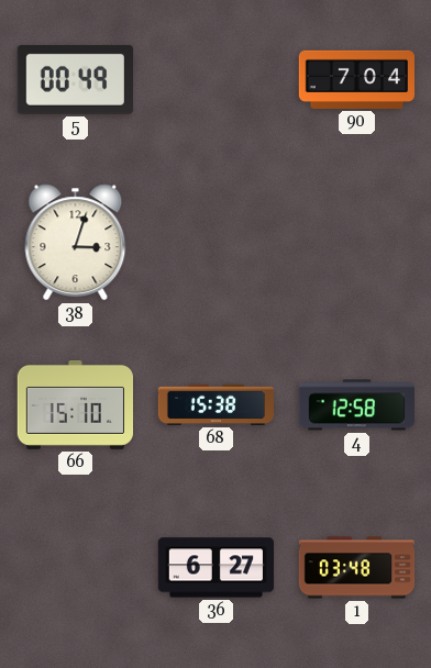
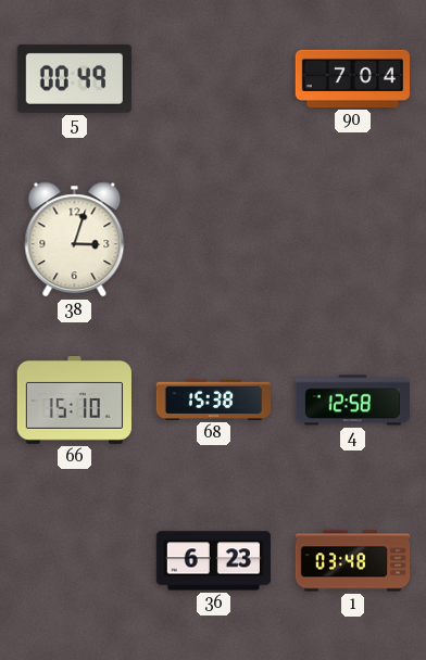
36: 6:27 -> 6:23 (213, 561)
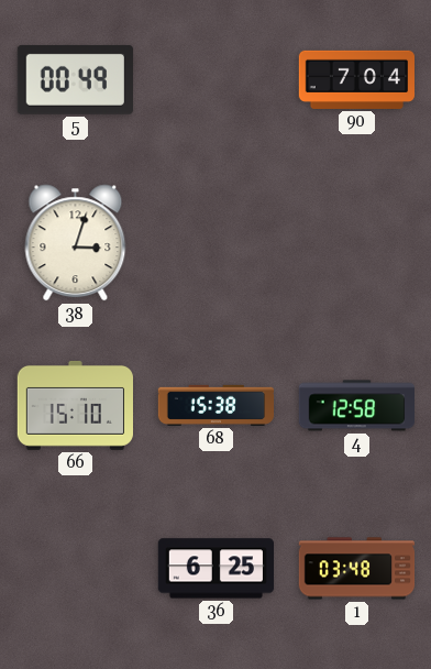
36: 6:23 -> 6:25 (215, 569)
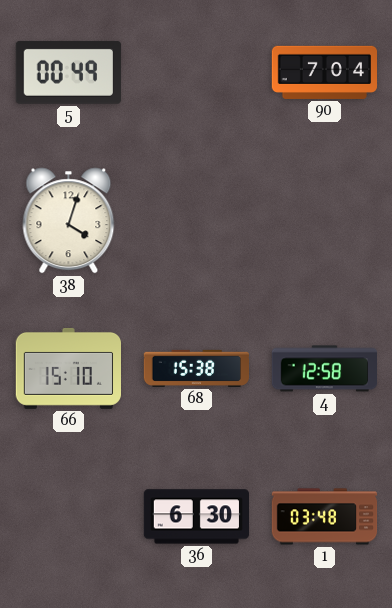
38: 3:03 -> 4:03 (69, 221)
36: 6:25 -> 6:30 (196, 517)
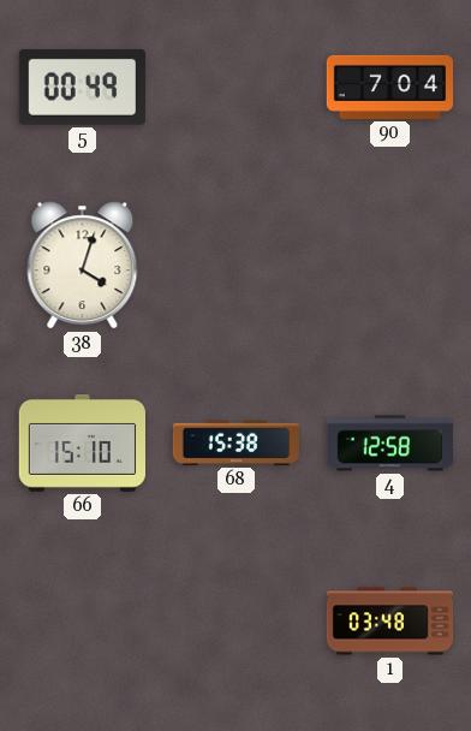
36: 6:30 -> none (196, 517)
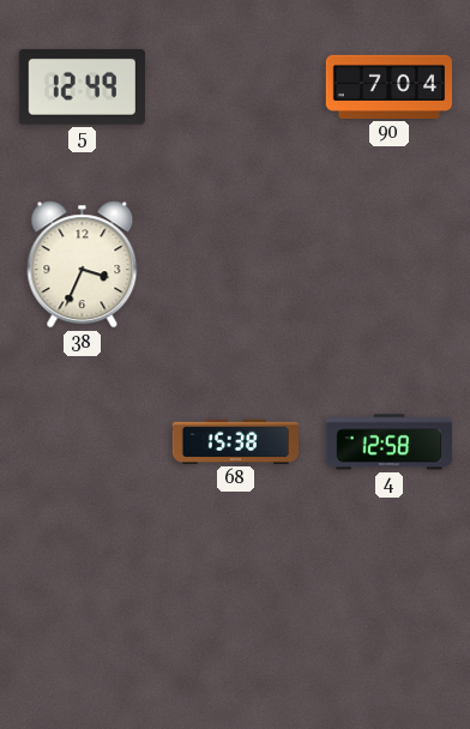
5: 00:49 -> 12:49 (82, 86)
38: 4:03 -> 3:34 (83, 265)
66: 15:10 -> none (82, 442)
1: 03:48 -> none (390, 622)
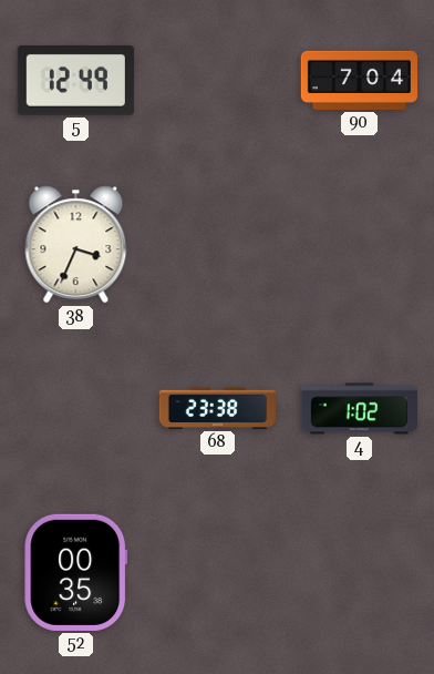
68: 15:38 -> 23:38 (217, 408)
4: 12:58 -> 1:02 (359, 409)
52: none -> 00:35 (76, 572)
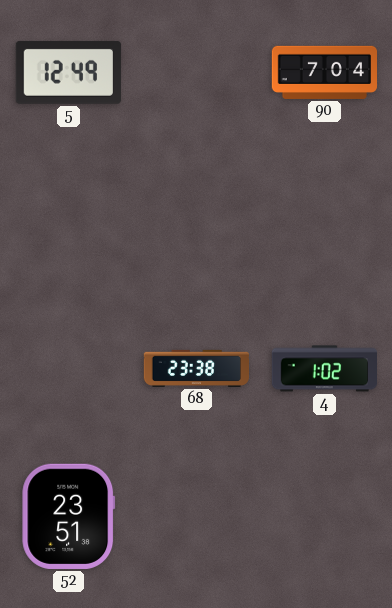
38: 3:34 -> none (76, 245)
52: 00:35 -> 23:51 (69, 516)
